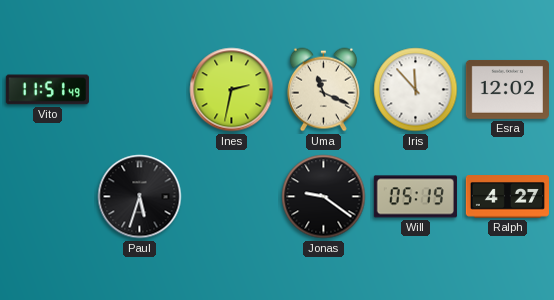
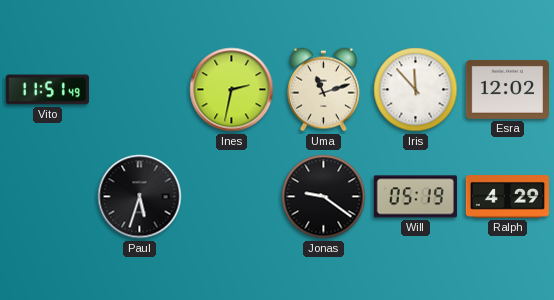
Uma: 11:19 -> 11:12 (323, 90)
Ralph: 4:27 -> 4:29 (507, 197)
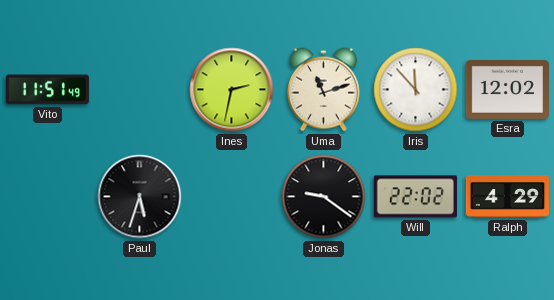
Will: 05:19 -> 22:02 (415, 197)
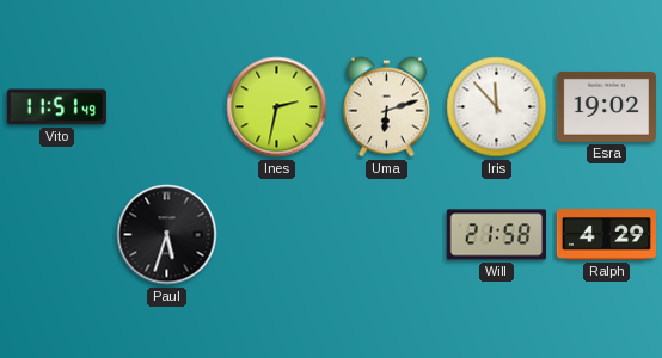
Uma: 11:12 -> 6:12 (386, 107)
Esra: 12:02 -> 19:02 (606, 106)
Jonas: 9:21 -> none (324, 197)
Will: 22:02 -> 21:58 (496, 235)
